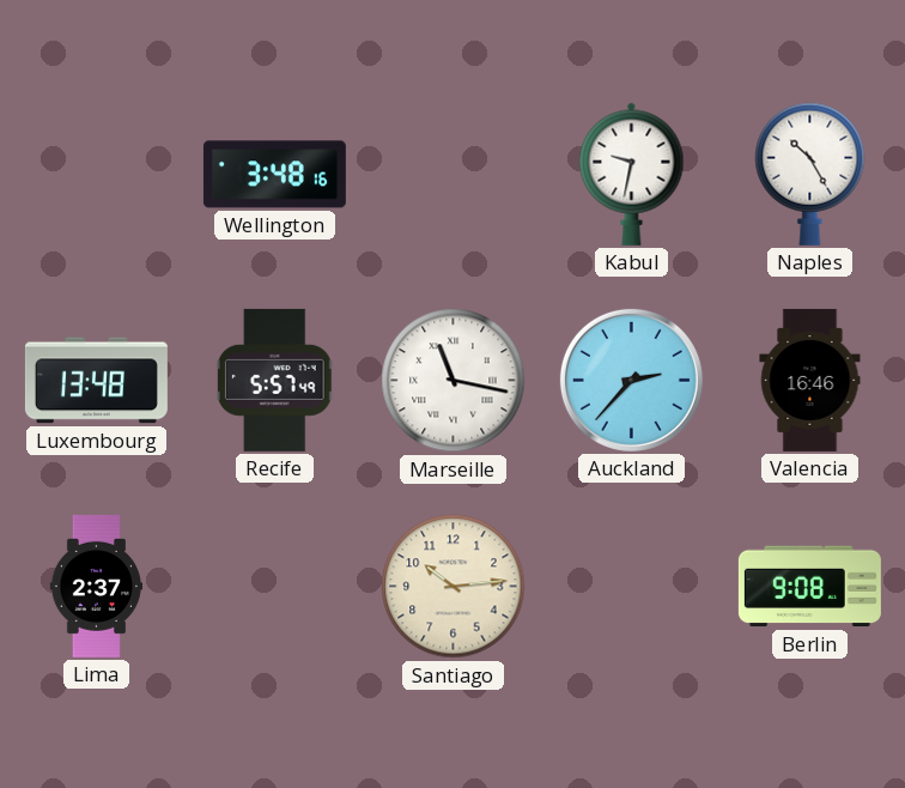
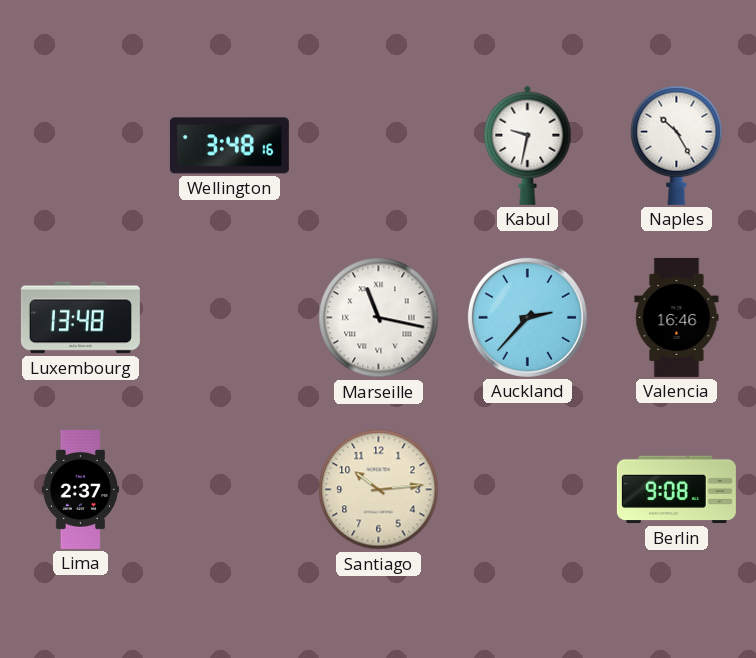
Recife: 5:57 -> none (274, 380)
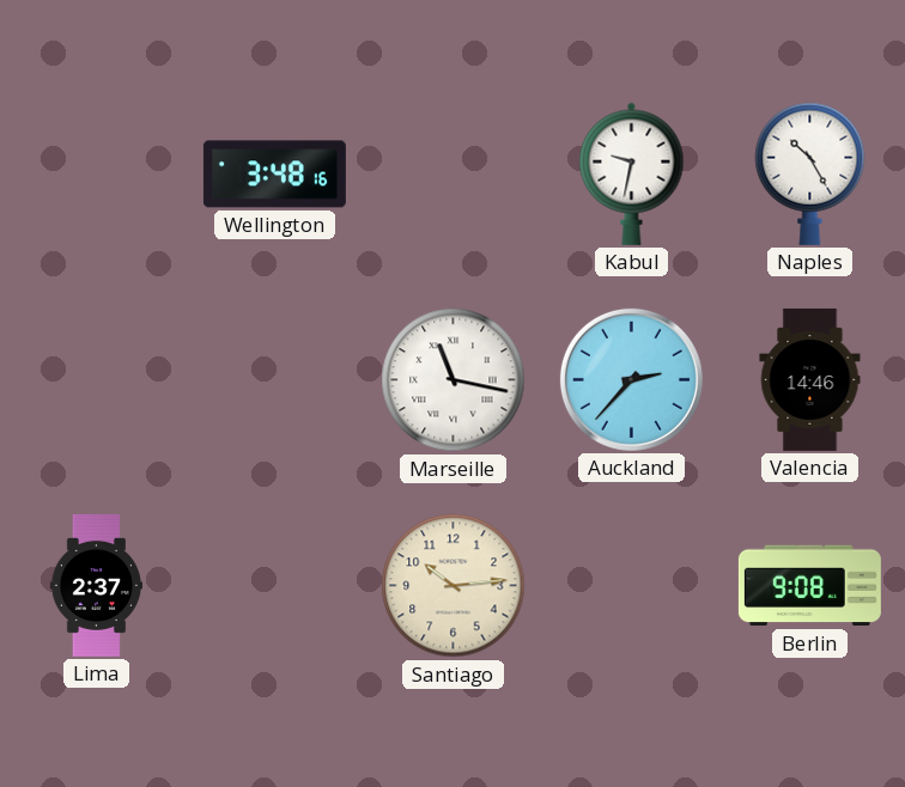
Luxembourg: 13:48 -> none (80, 318)
Valencia: 16:46 -> 14:46 (810, 379)
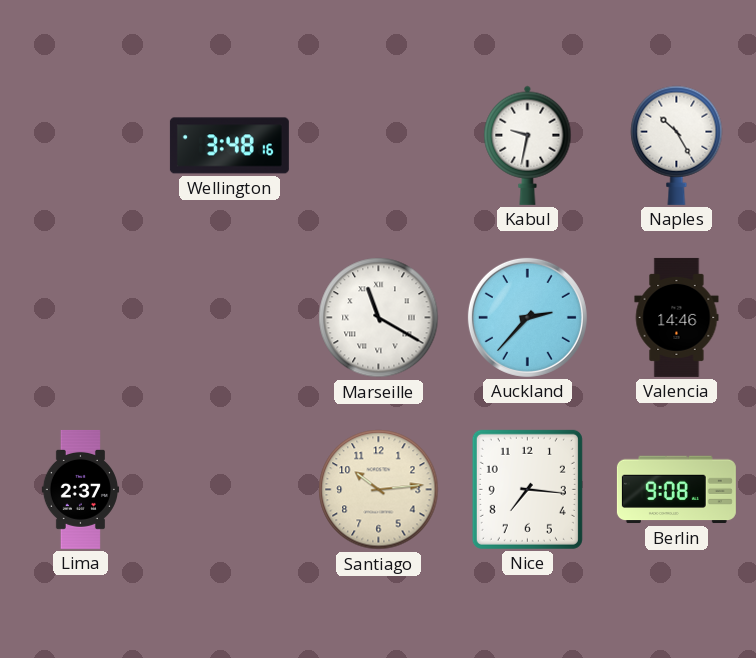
Marseille: 11:17 -> 11:20 (379, 318)
Nice: none -> 7:16 (527, 489)
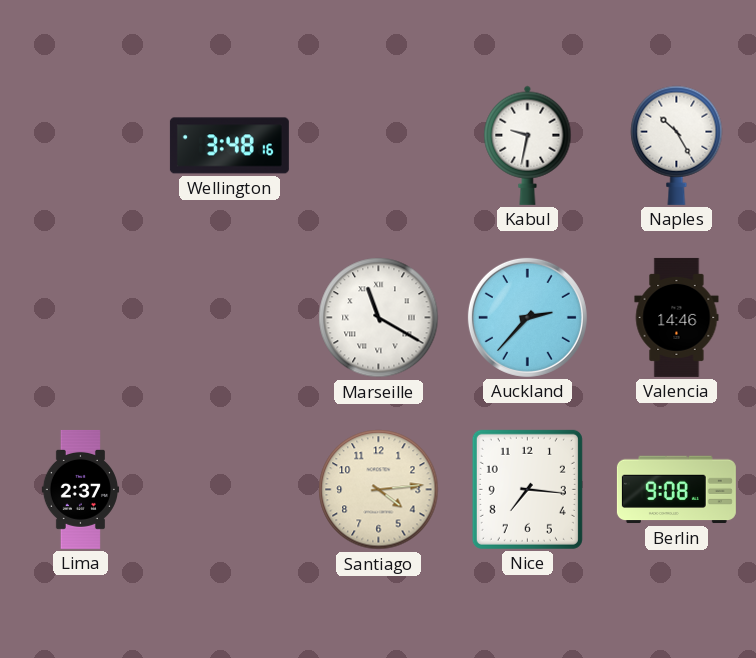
Santiago: 10:14 -> 4:14 (379, 490)
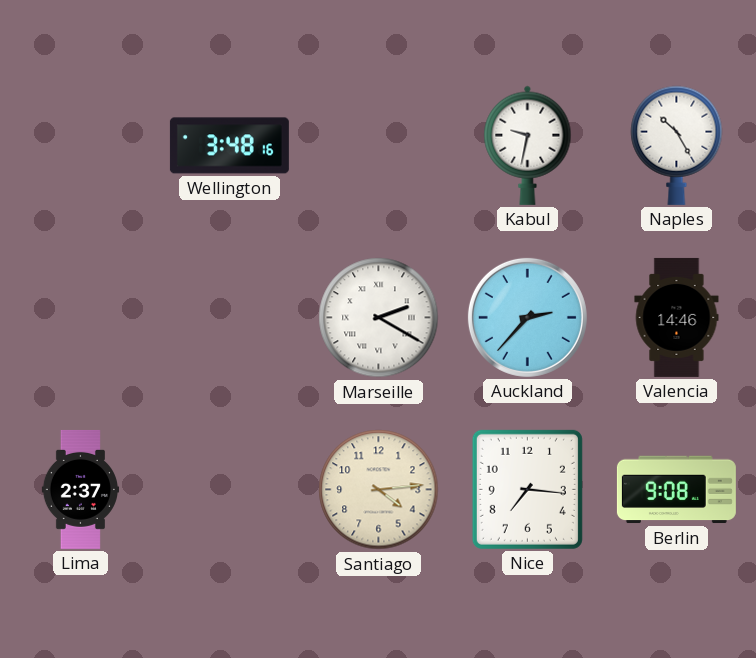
Marseille: 11:20 -> 2:20 (379, 318)
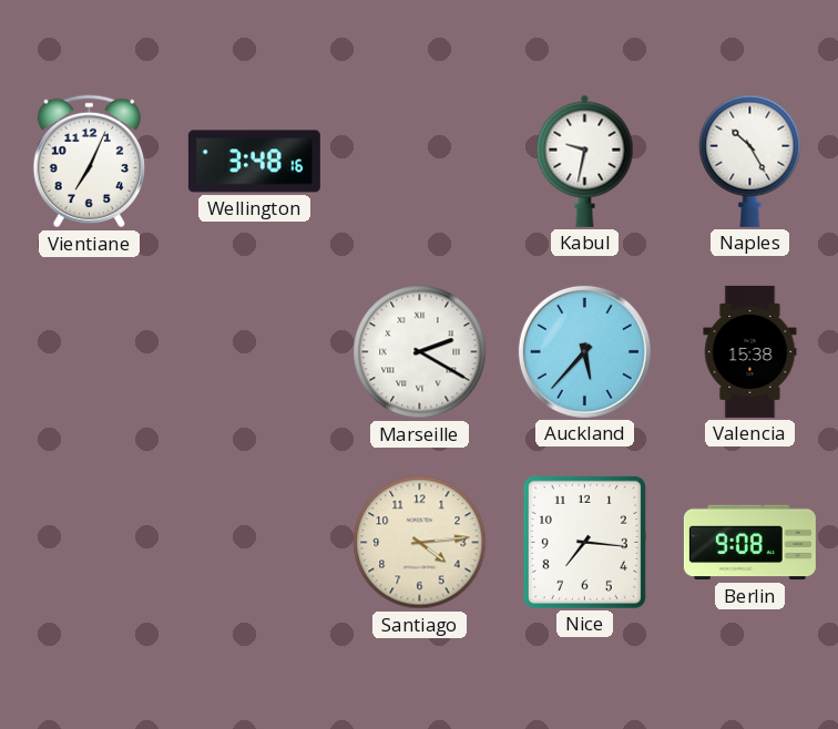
Vientiane: none -> 7:04 (89, 162)
Auckland: 2:37 -> 5:37 (584, 351)
Valencia: 14:46 -> 15:38 (750, 351)
Lima: 2:37 -> none (80, 489)
